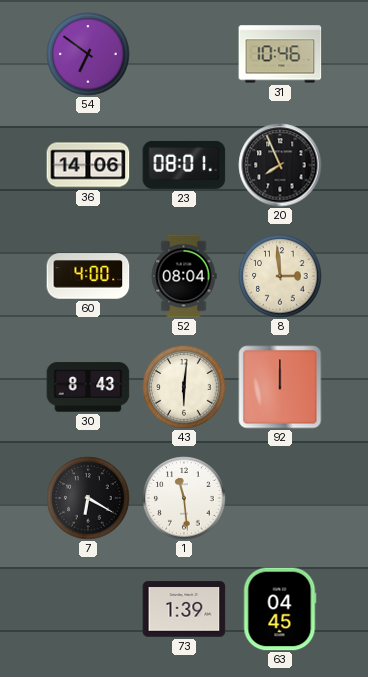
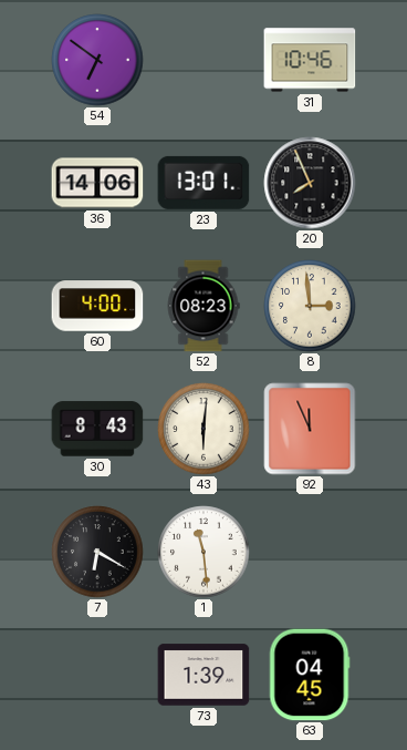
23: 08:01 -> 13:01 (203, 183)
52: 08:04 -> 08:23 (203, 306)
92: 12:00 -> 11:56 (310, 429)
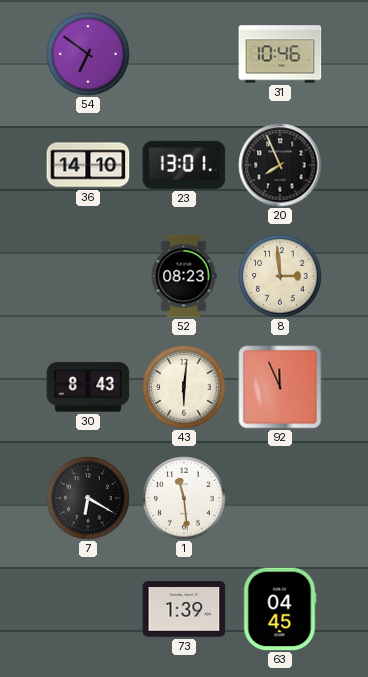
36: 14:06 -> 14:10 (88, 165)
60: 4:00 -> none (97, 306)
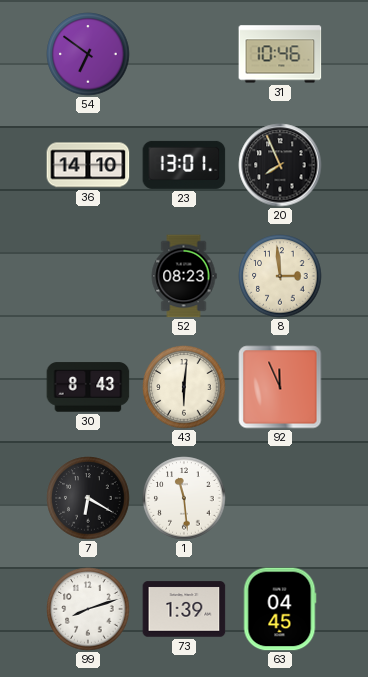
99: none -> 8:12 (88, 609)
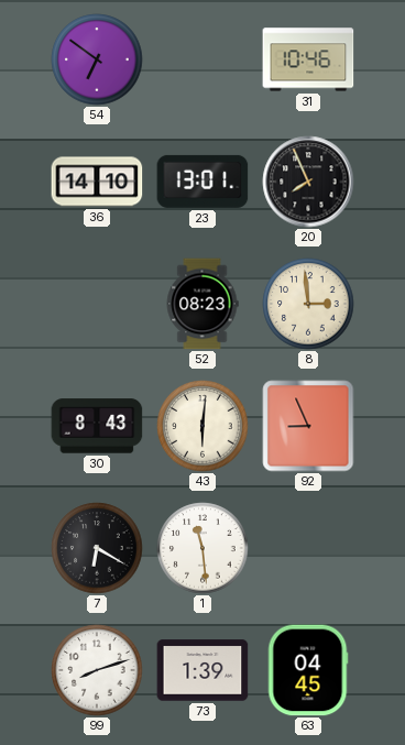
92: 11:56 -> 8:56 (308, 426)
